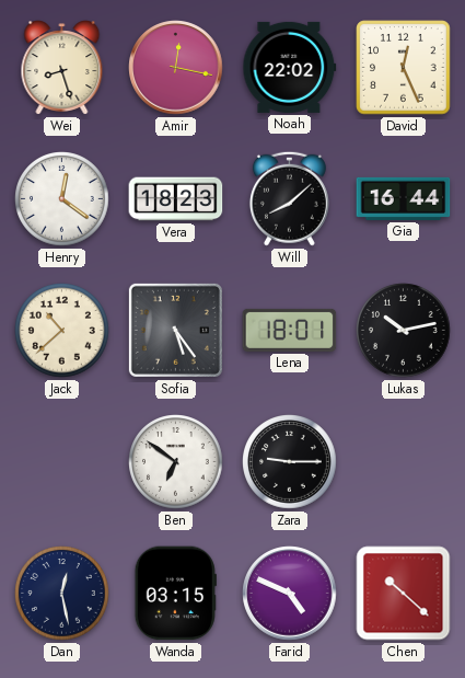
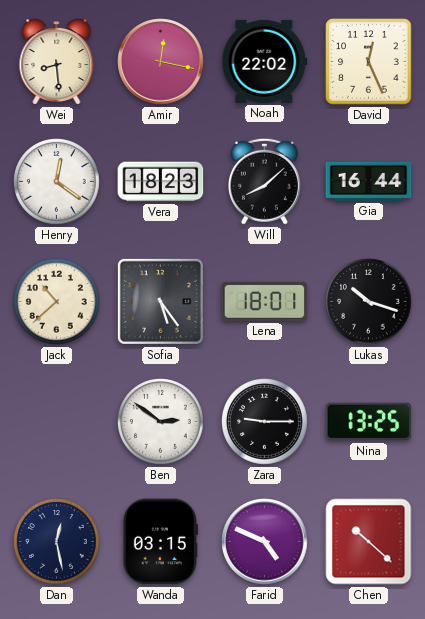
Wei: 8:27 -> 8:29 (57, 62)
Lukas: 10:13 -> 10:18 (369, 302)
Ben: 6:51 -> 2:51 (161, 422)
Nina: none -> 13:25 (369, 422)
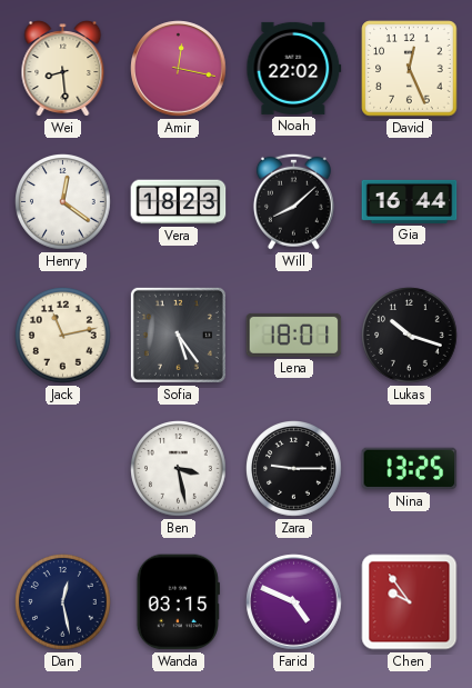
Jack: 10:38 -> 11:13 (63, 336)
Ben: 2:51 -> 3:28 (179, 469)
Chen: 10:22 -> 9:54 (410, 602)
